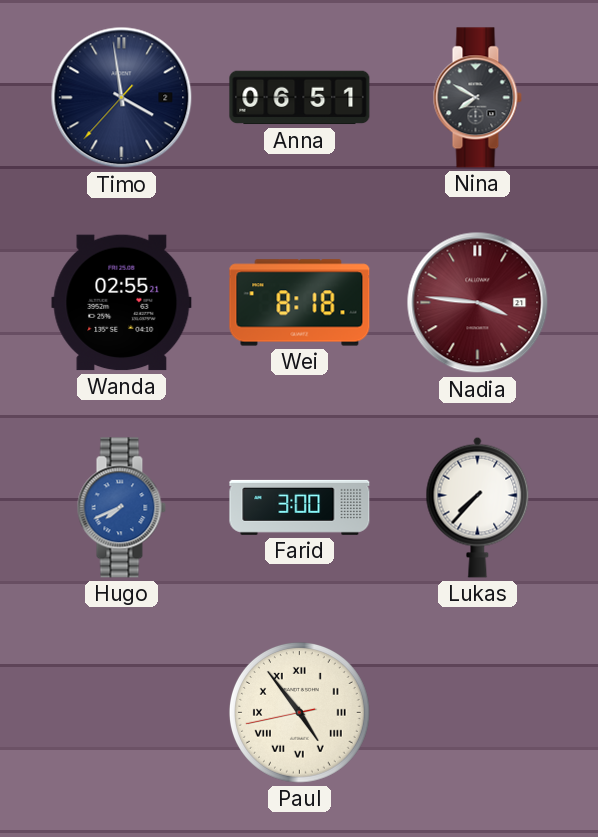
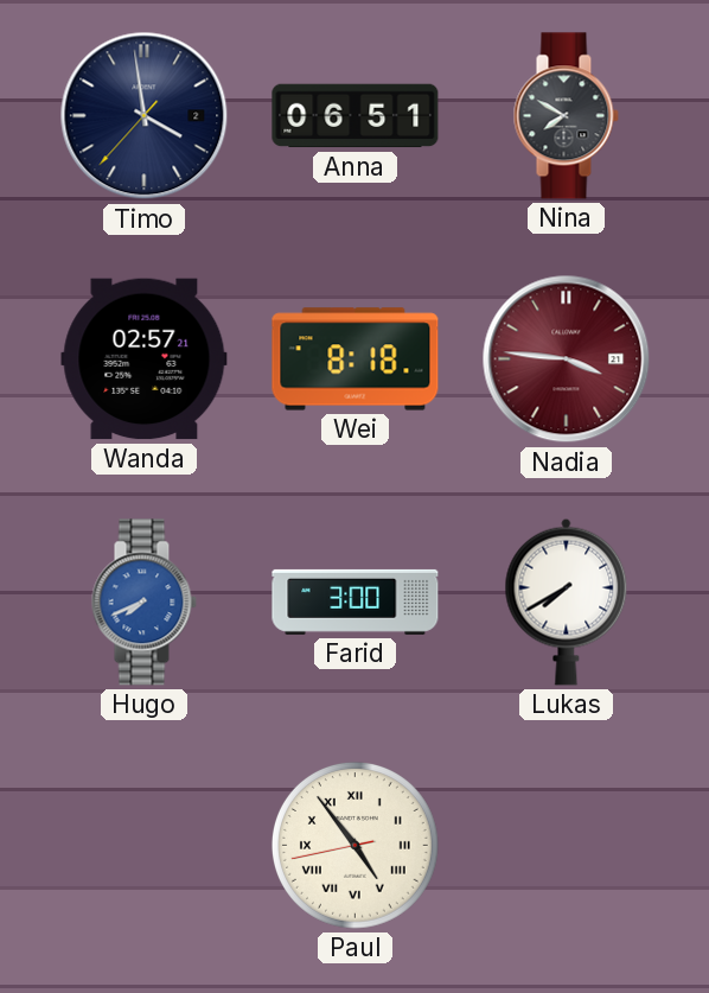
Wanda: 02:55 -> 02:57 (145, 359)
Lukas: 7:37 -> 7:40 (567, 601)
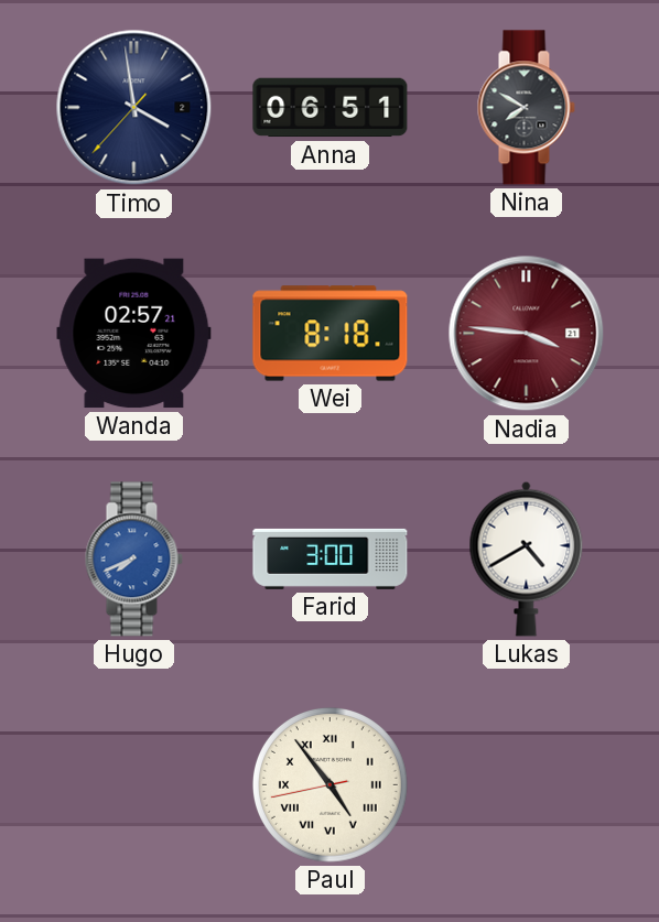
Lukas: 7:40 -> 4:40 (527, 558)
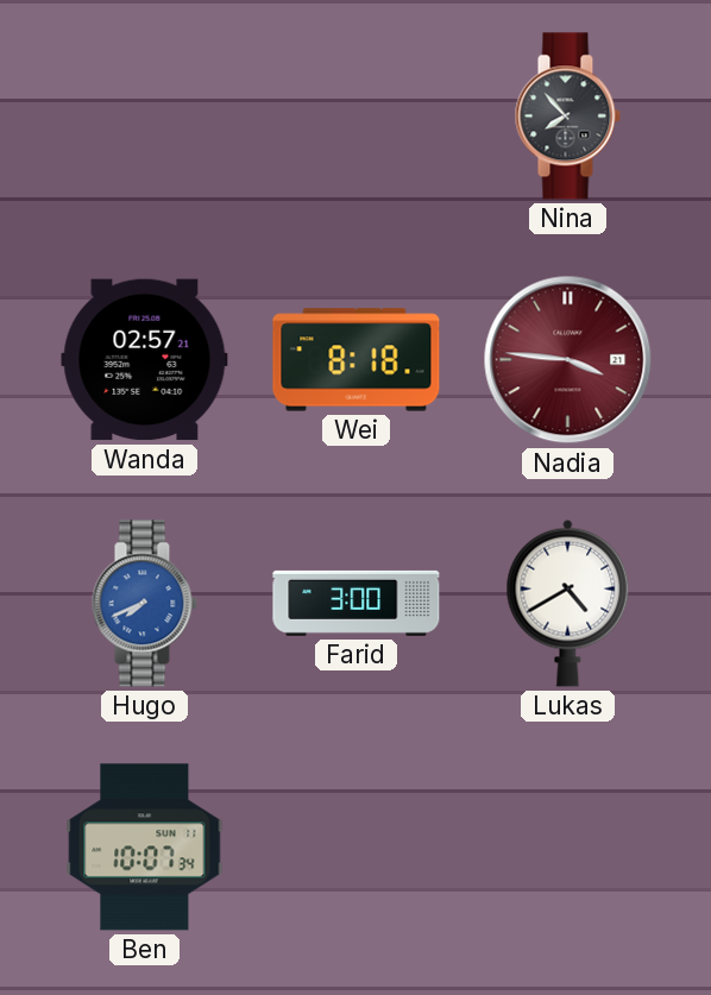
Timo: 3:58 -> none (134, 108)
Anna: 06:51 -> none (331, 108)
Nina: 7:50 -> 7:53 (567, 116)
Ben: none -> 10:07 (145, 848)
Paul: 4:53 -> none (331, 785)
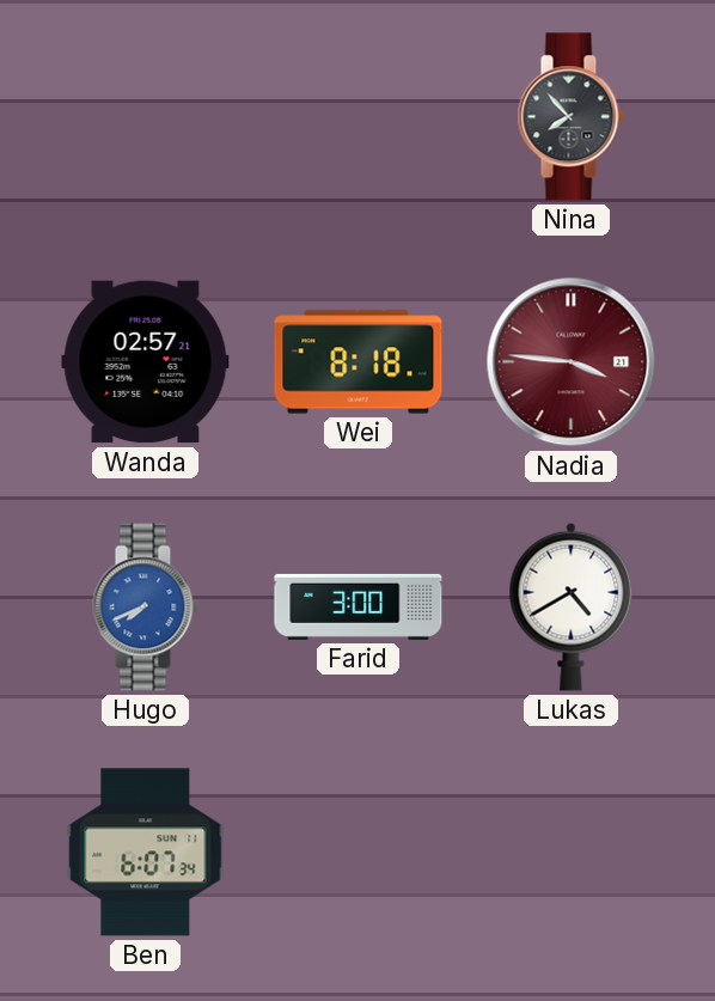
Ben: 10:07 -> 6:07 (146, 853)
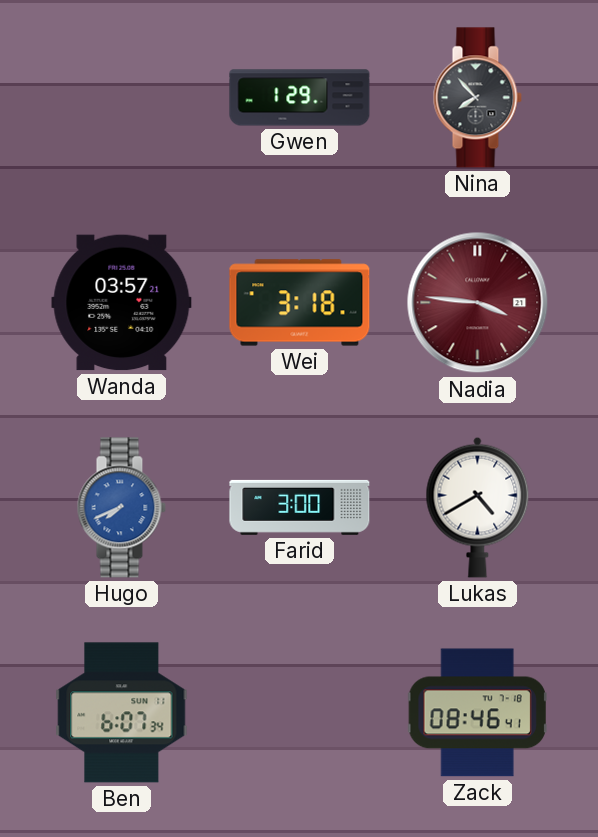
Gwen: none -> 1:29 (300, 98)
Wanda: 02:57 -> 03:57 (122, 303)
Wei: 8:18 -> 3:18 (300, 303)
Zack: none -> 08:46 (477, 713)
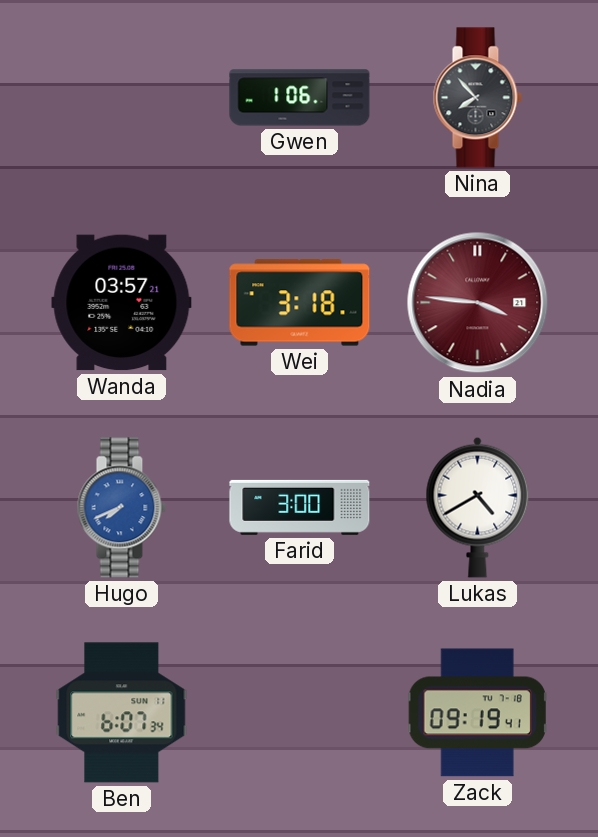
Gwen: 1:29 -> 1:06 (300, 98)
Zack: 08:46 -> 09:19 (477, 713)
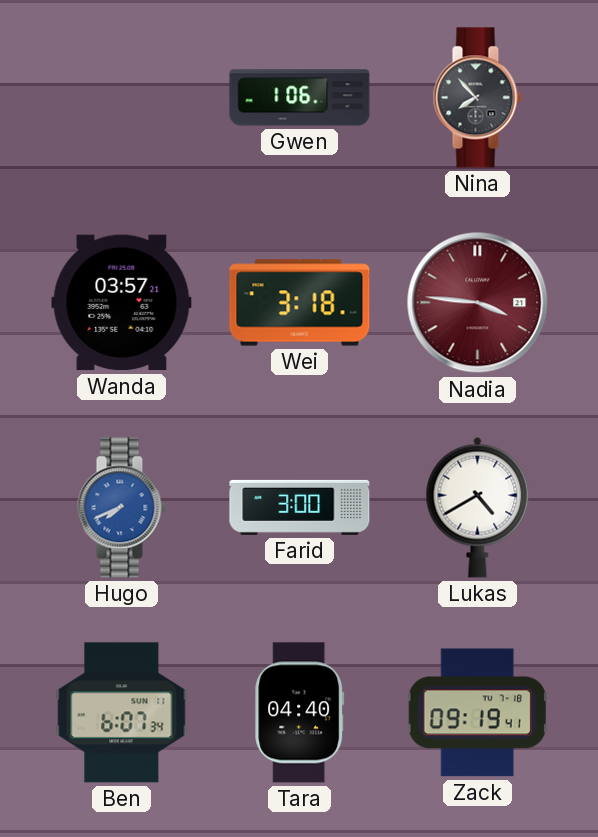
Tara: none -> 04:40 (300, 713)
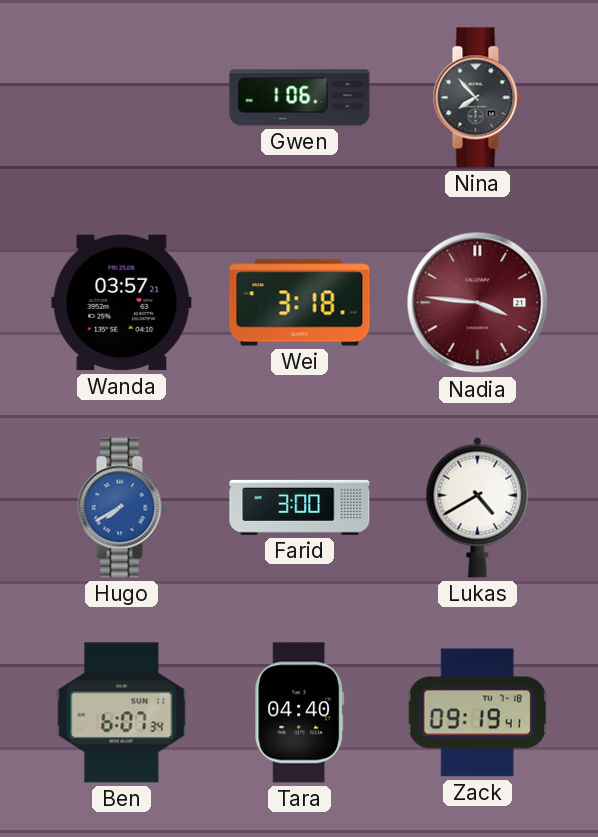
Hugo: 7:41 -> 7:40 (121, 508)
